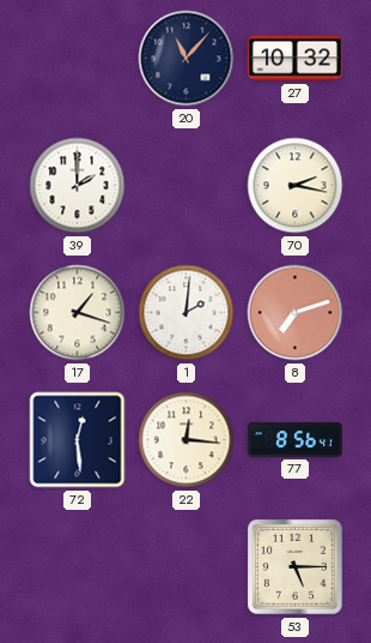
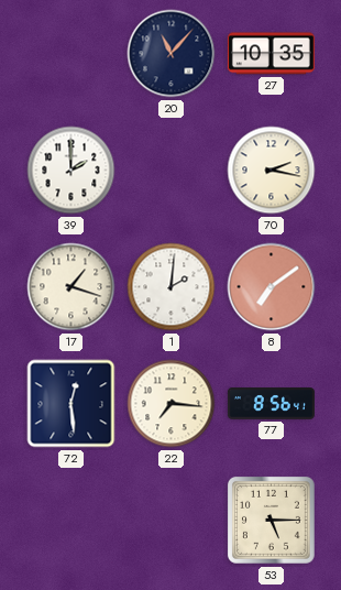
27: 10:32 -> 10:35 (271, 54)
8: 7:12 -> 7:09 (272, 287)
22: 12:16 -> 7:16 (172, 404)
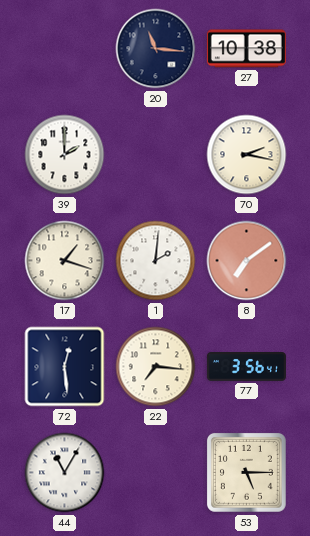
20: 11:07 -> 11:16 (156, 49)
27: 10:35 -> 10:38 (246, 49)
77: 8:56 -> 3:56 (246, 367)
44: none -> 11:05 (65, 473)
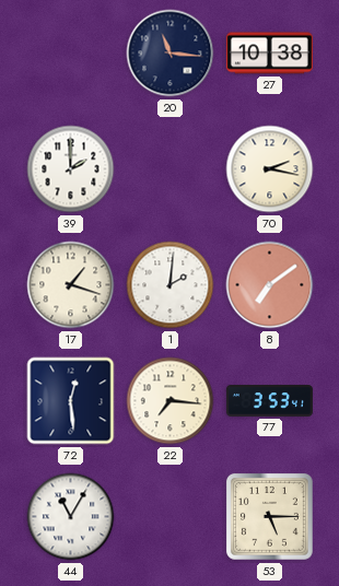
77: 3:56 -> 3:53 (269, 401)
